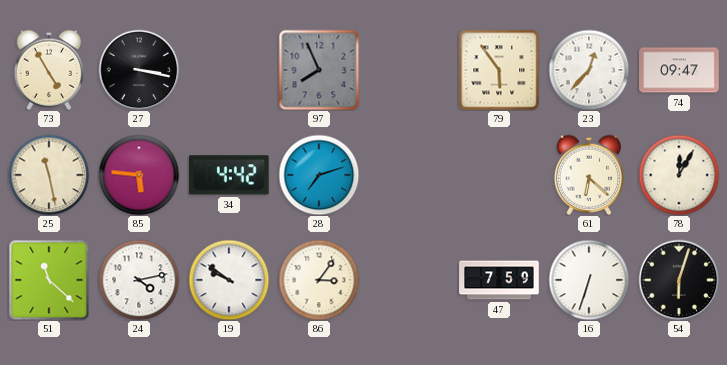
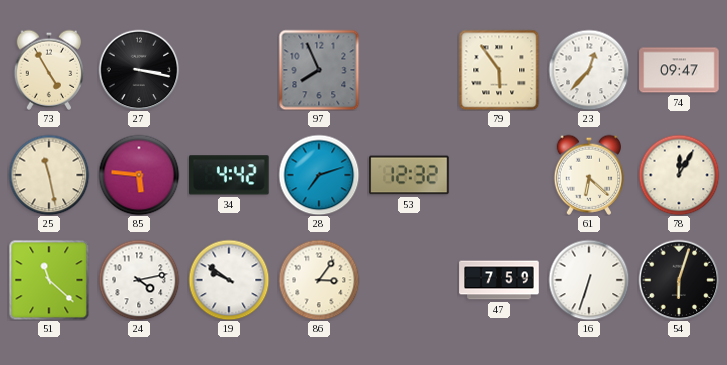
53: none -> 12:32 (409, 175)
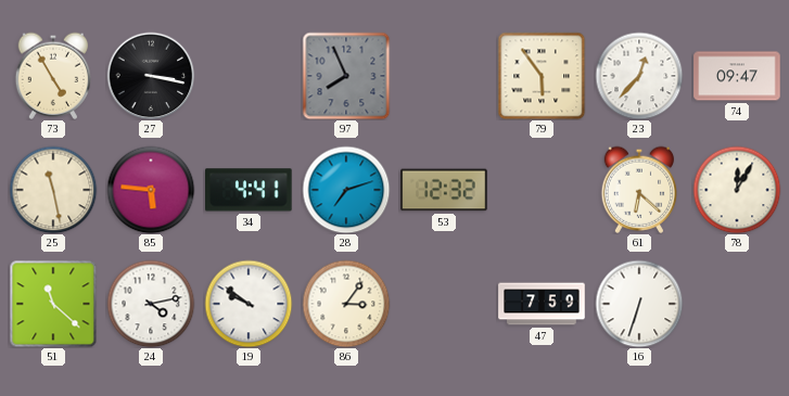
34: 4:42 -> 4:41 (250, 190)
54: 6:03 -> none (679, 280)
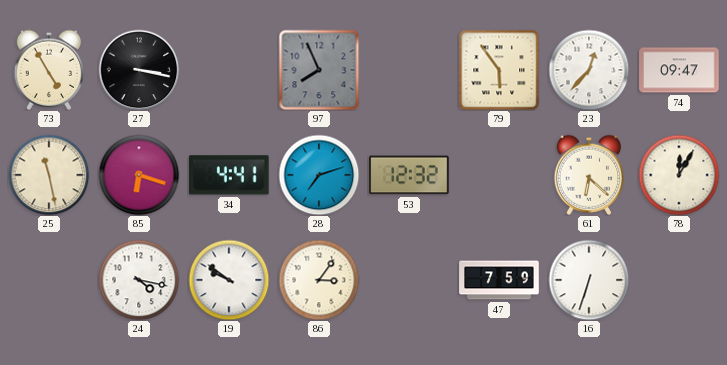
85: 5:46 -> 6:18 (139, 175)
51: 11:22 -> none (53, 304)
24: 4:13 -> 4:17 (139, 280)
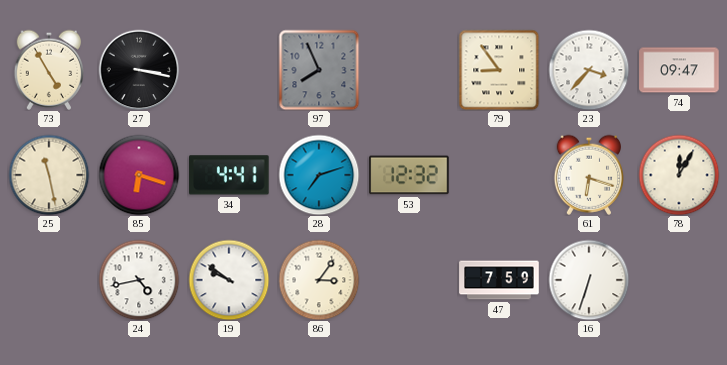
79: 5:54 -> 8:54 (499, 70)
23: 12:37 -> 3:37 (589, 70)
61: 6:22 -> 6:18 (589, 175)
24: 4:17 -> 4:43 (139, 280)
